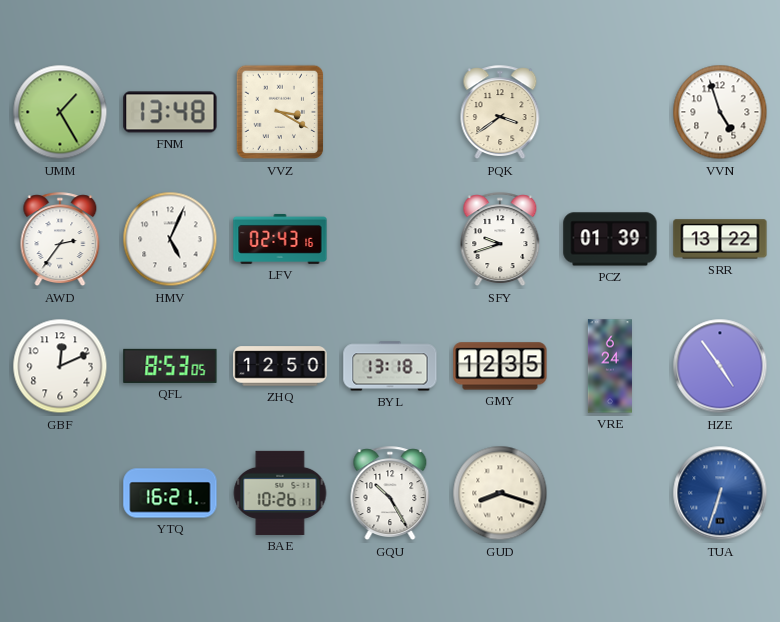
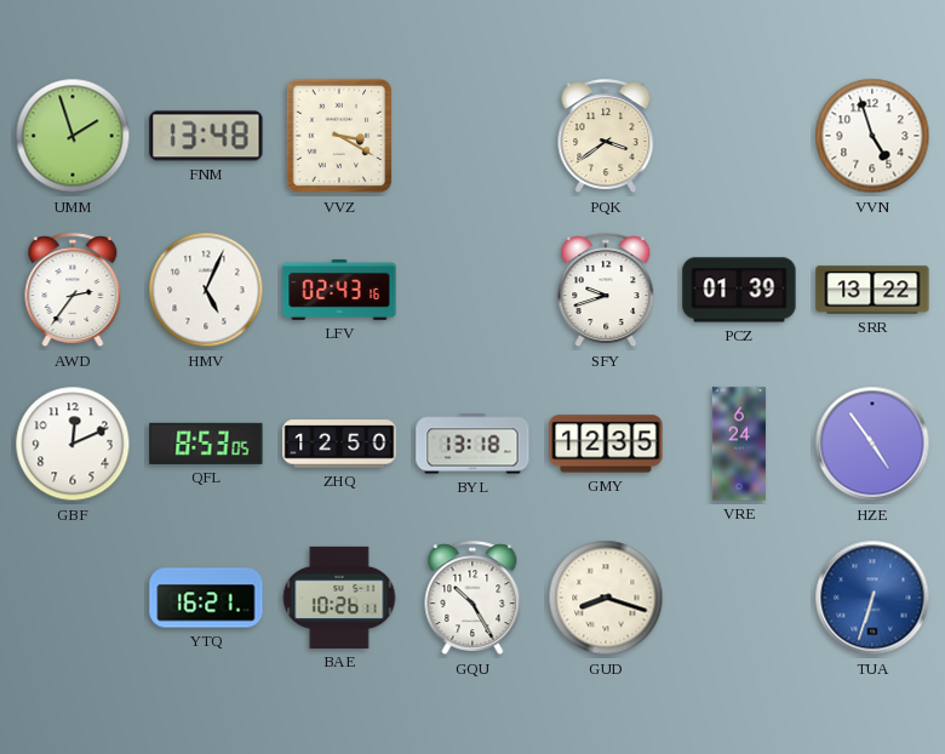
UMM: 1:25 -> 1:57 (73, 136)
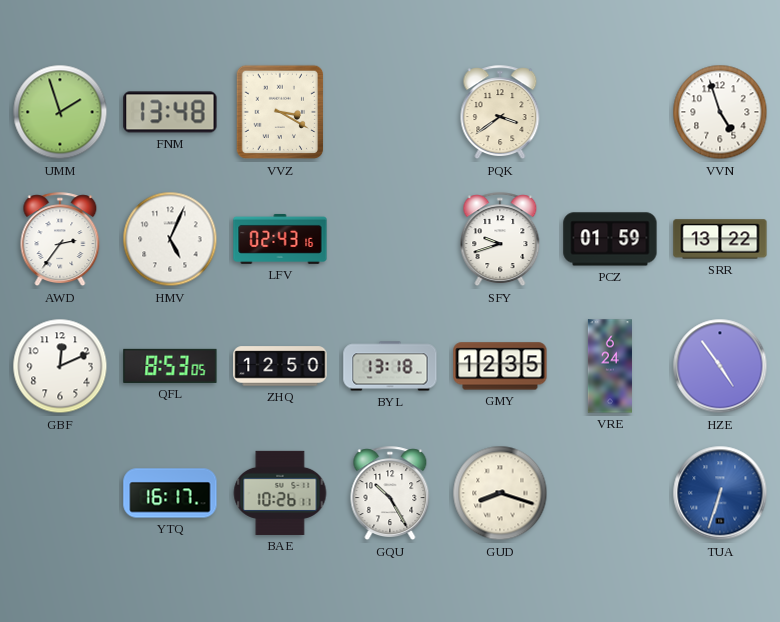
PCZ: 01:39 -> 01:59 (610, 239)
YTQ: 16:21 -> 16:17 (170, 493)
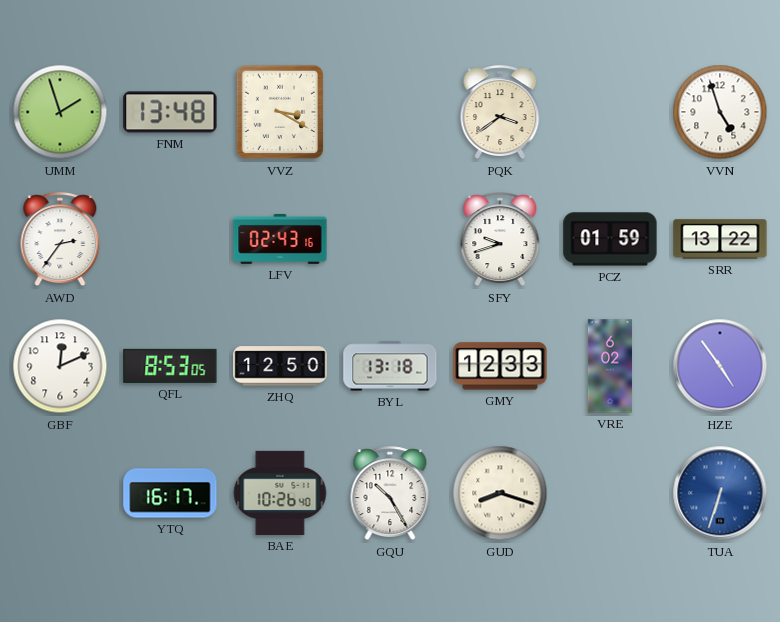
HMV: 5:04 -> none (170, 239)
GMY: 12:35 -> 12:33 (500, 366)
VRE: 6:24 -> 6:02 (610, 366)
BAE: 10:26:11 -> 10:26:40 (280, 493)
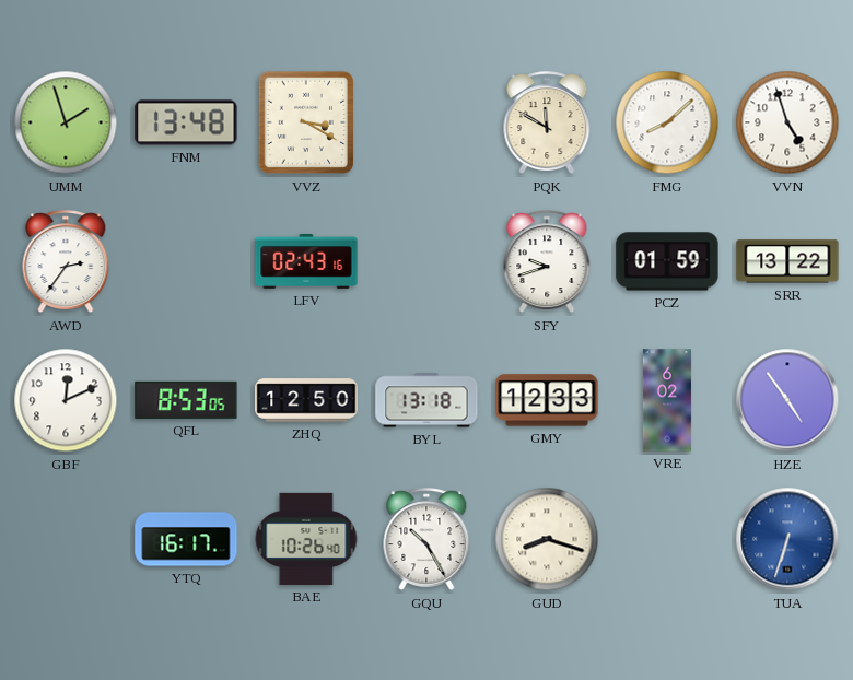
PQK: 3:39 -> 11:50 (547, 124)
FMG: none -> 8:08 (667, 122)
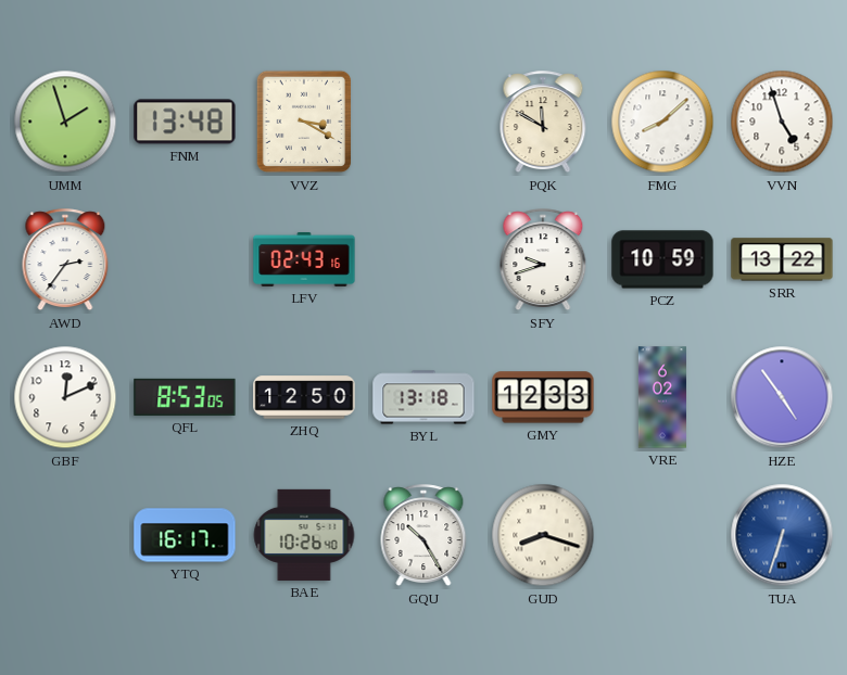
PCZ: 01:59 -> 10:59 (662, 259)
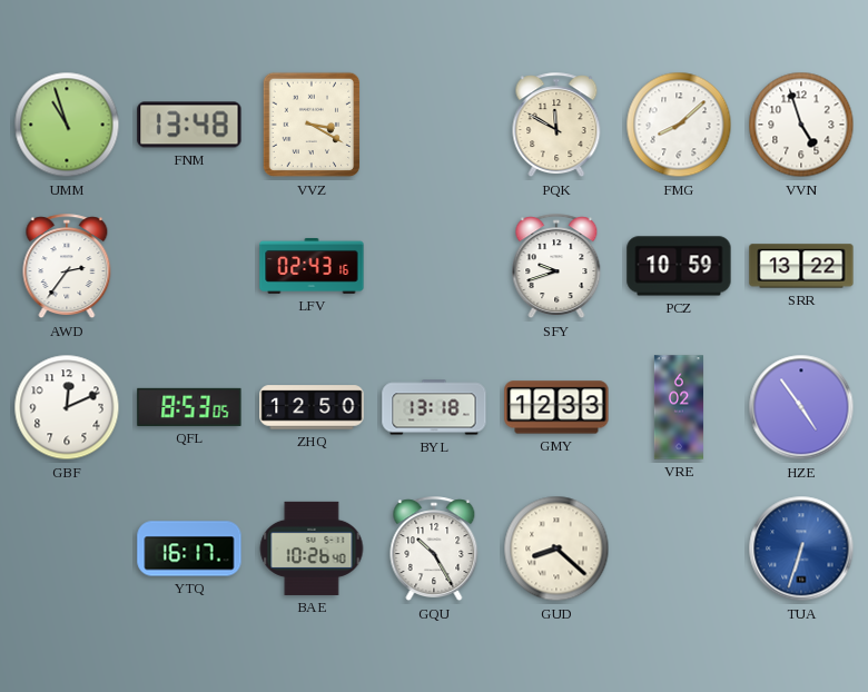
UMM: 1:57 -> 10:57 (67, 125)
GUD: 8:18 -> 8:22 (556, 548)
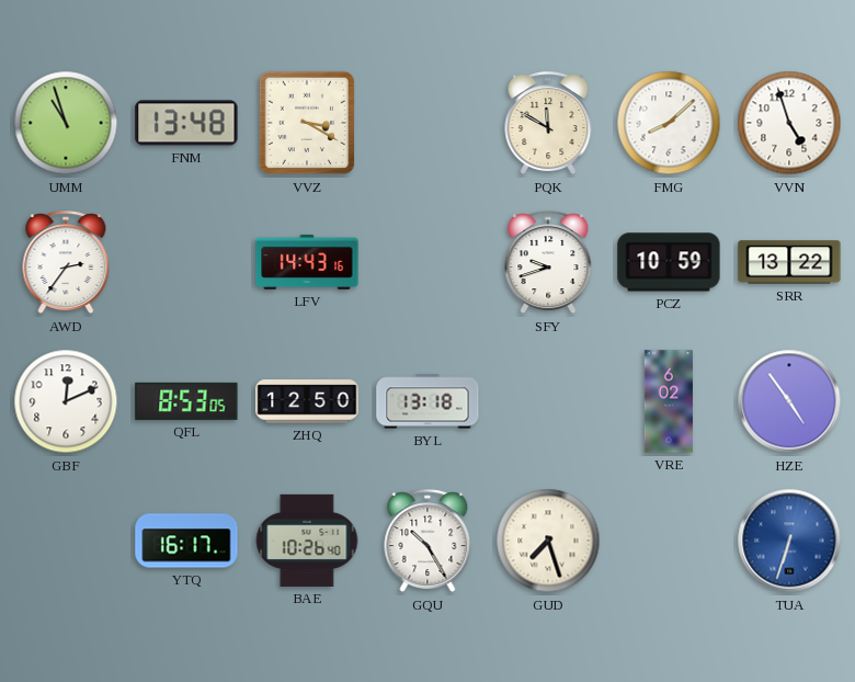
LFV: 02:43 -> 14:43 (307, 262)
GMY: 12:33 -> none (556, 407)
GUD: 8:22 -> 7:27 (548, 541)
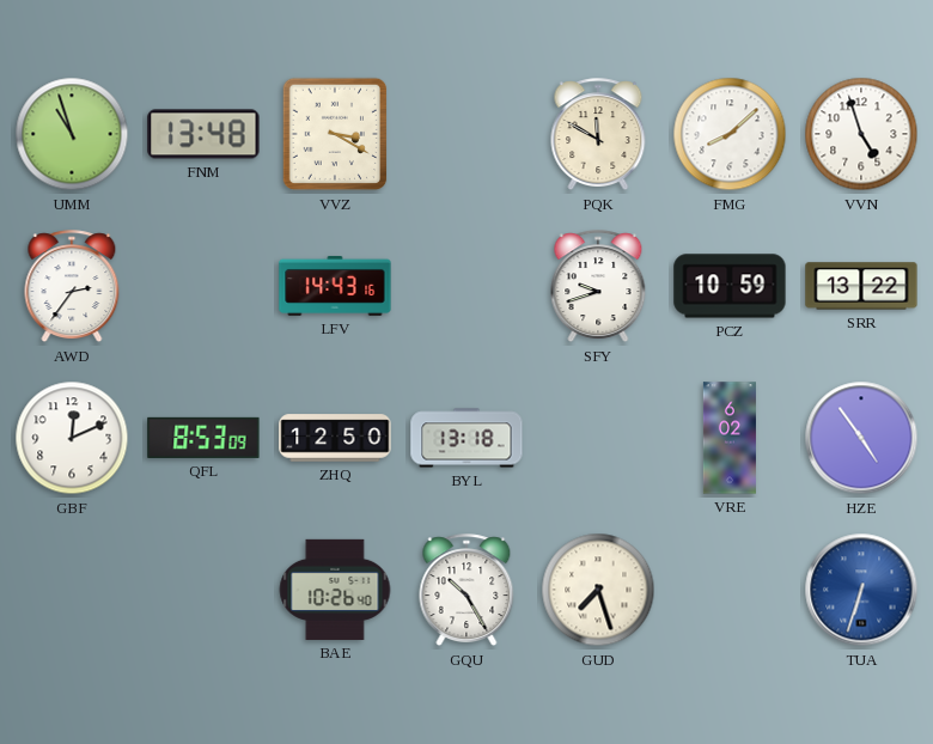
QFL: 8:53:05 -> 8:53:09 (203, 438)
YTQ: 16:17 -> none (186, 541)
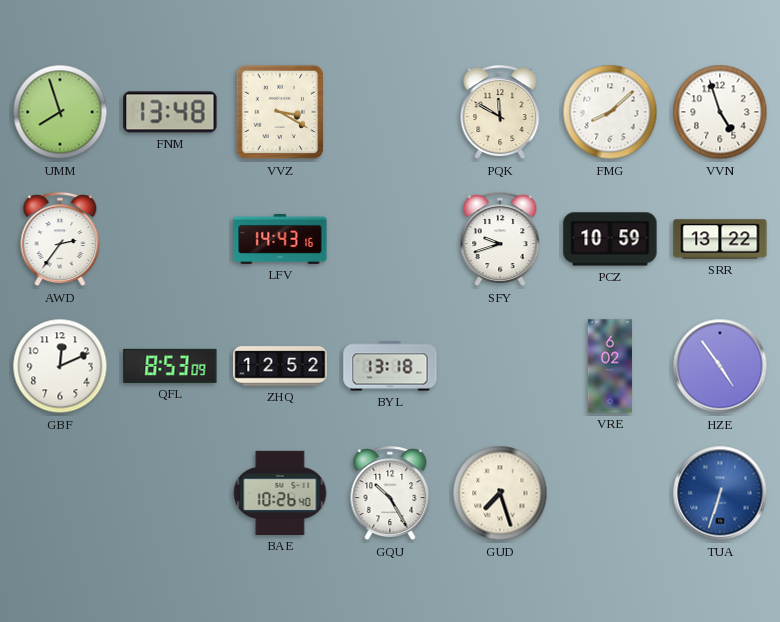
UMM: 10:57 -> 7:57 (60, 112)
ZHQ: 12:50 -> 12:52 (280, 366)
